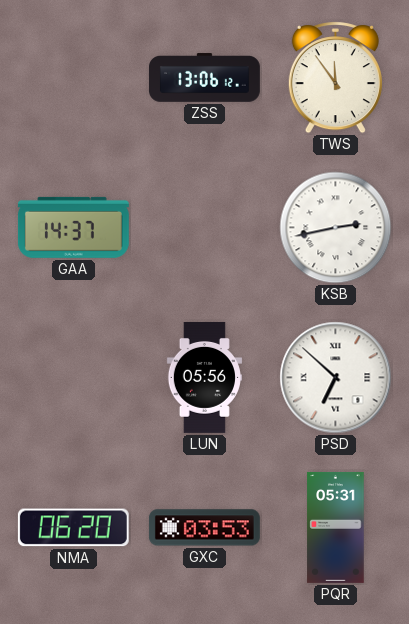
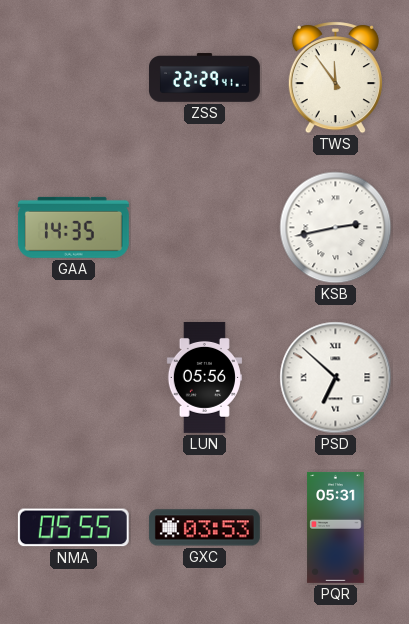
ZSS: 13:06 -> 22:29 (204, 78)
GAA: 14:37 -> 14:35 (73, 227)
NMA: 06:20 -> 05:55 (73, 528)
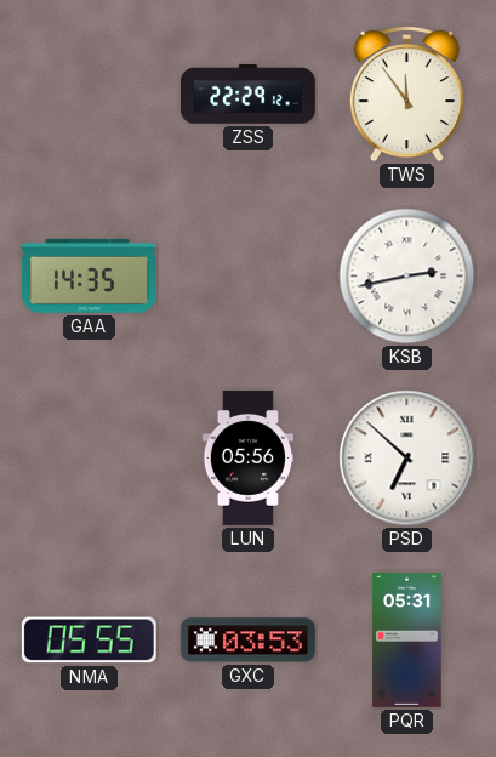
ZSS: 22:29:41 -> 22:29:12 (247, 95)
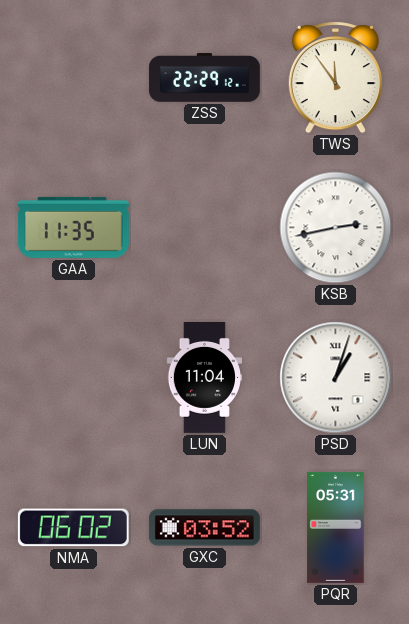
GAA: 14:35 -> 11:35 (73, 227)
LUN: 05:56 -> 11:04 (204, 377)
PSD: 6:52 -> 1:03 (336, 378)
NMA: 05:55 -> 06:02 (73, 528)
GXC: 03:53 -> 03:52 (204, 528)
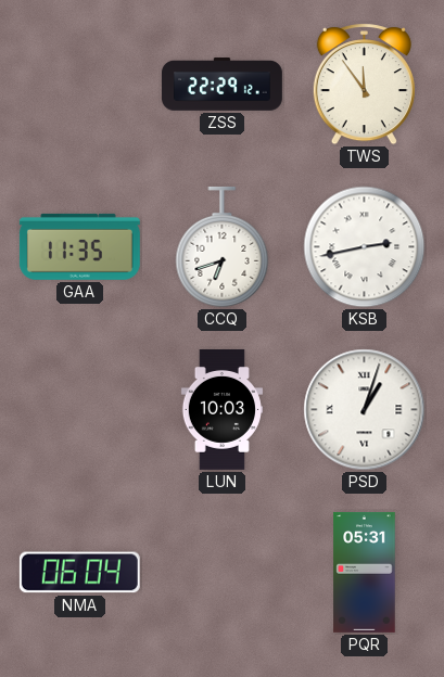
CCQ: none -> 6:42 (223, 247)
LUN: 11:04 -> 10:03 (221, 409)
NMA: 06:02 -> 06:04 (79, 573)
GXC: 03:52 -> none (204, 528)
